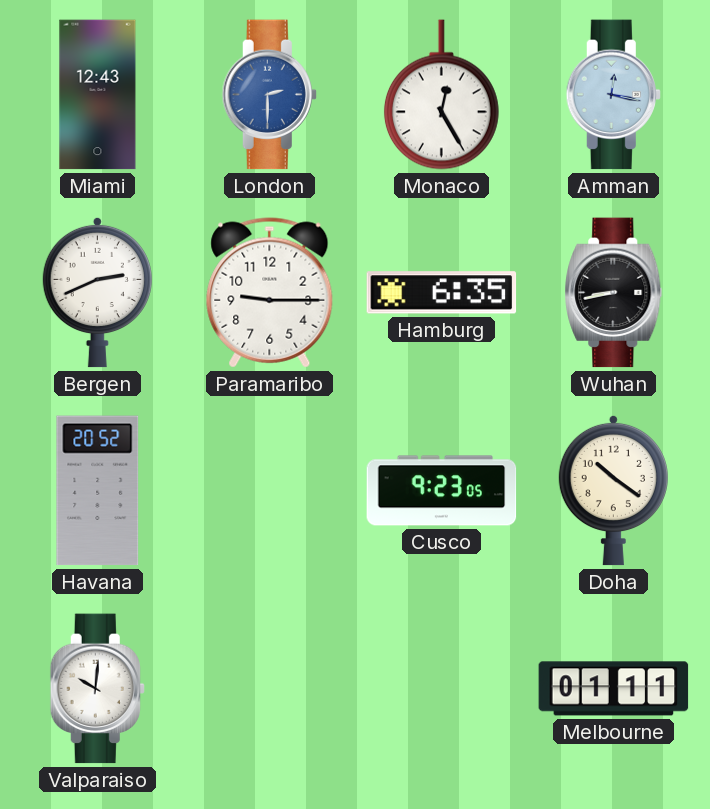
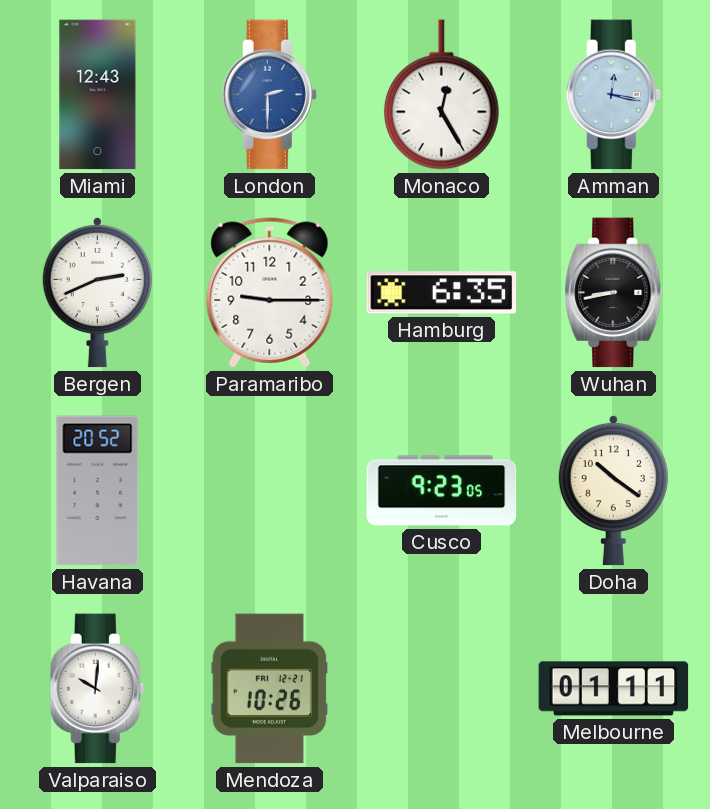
Mendoza: none -> 10:26 (270, 689)
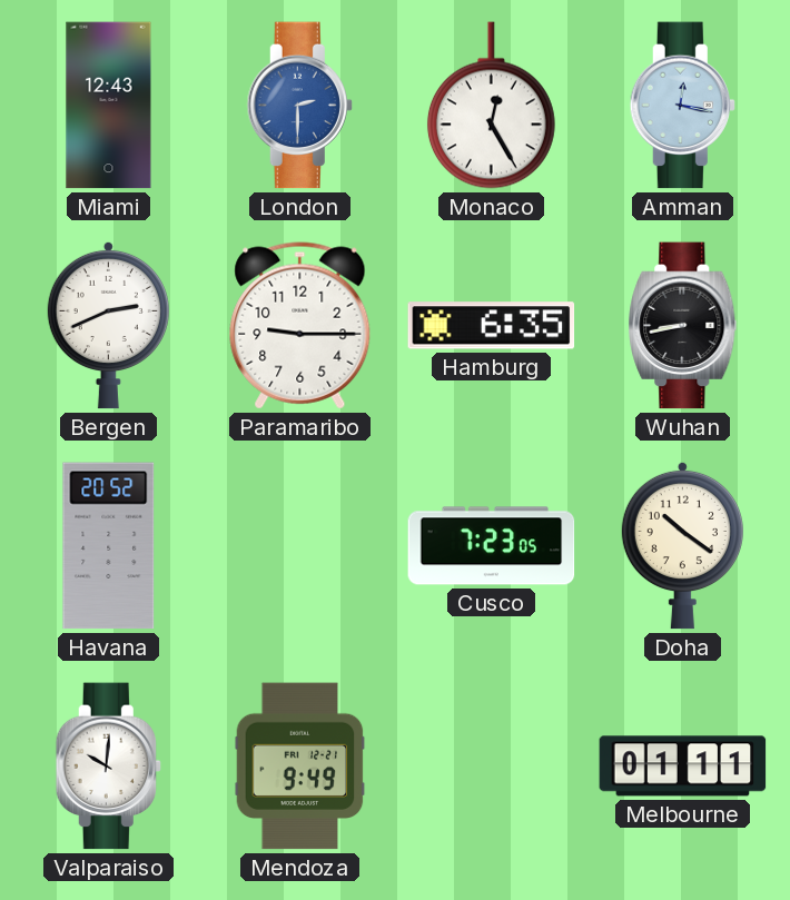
Cusco: 9:23 -> 7:23 (492, 546)
Mendoza: 10:26 -> 9:49 (300, 767)
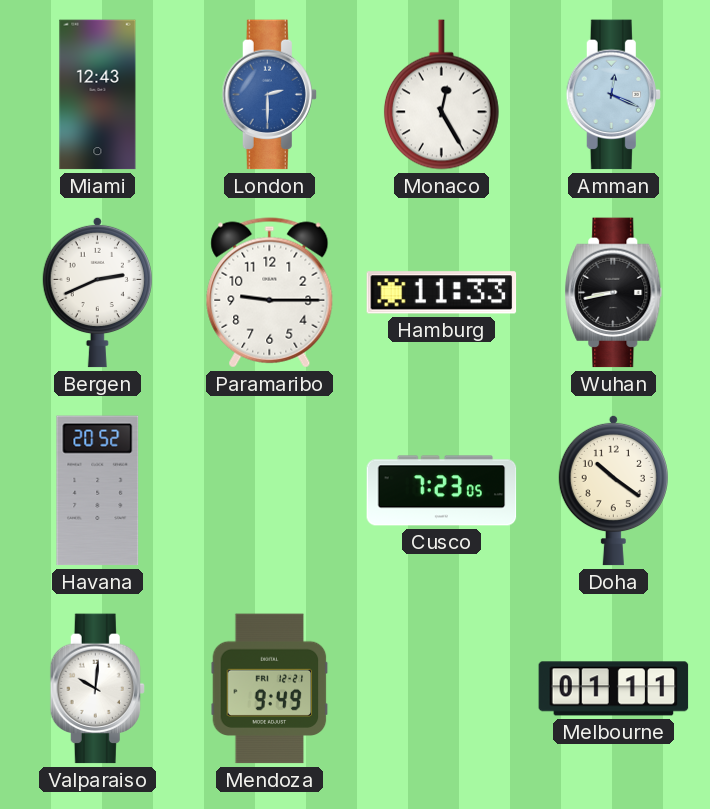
Amman: 12:17 -> 12:19 (613, 95)
Hamburg: 6:35 -> 11:33 (442, 293)
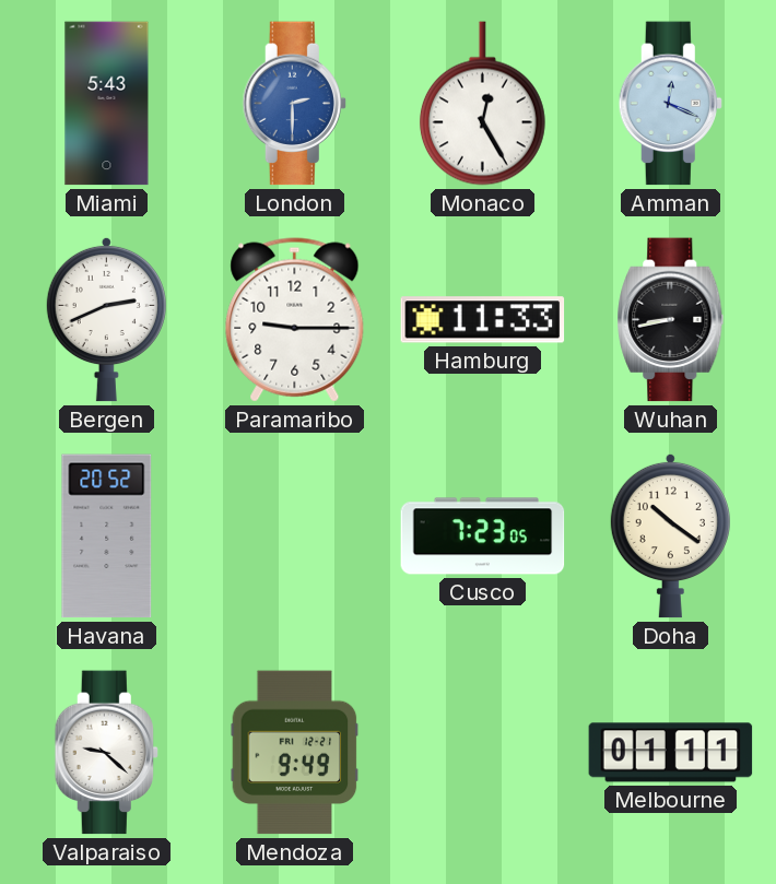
Miami: 12:43 -> 5:43 (107, 104)
Valparaiso: 10:01 -> 9:22 (106, 753)
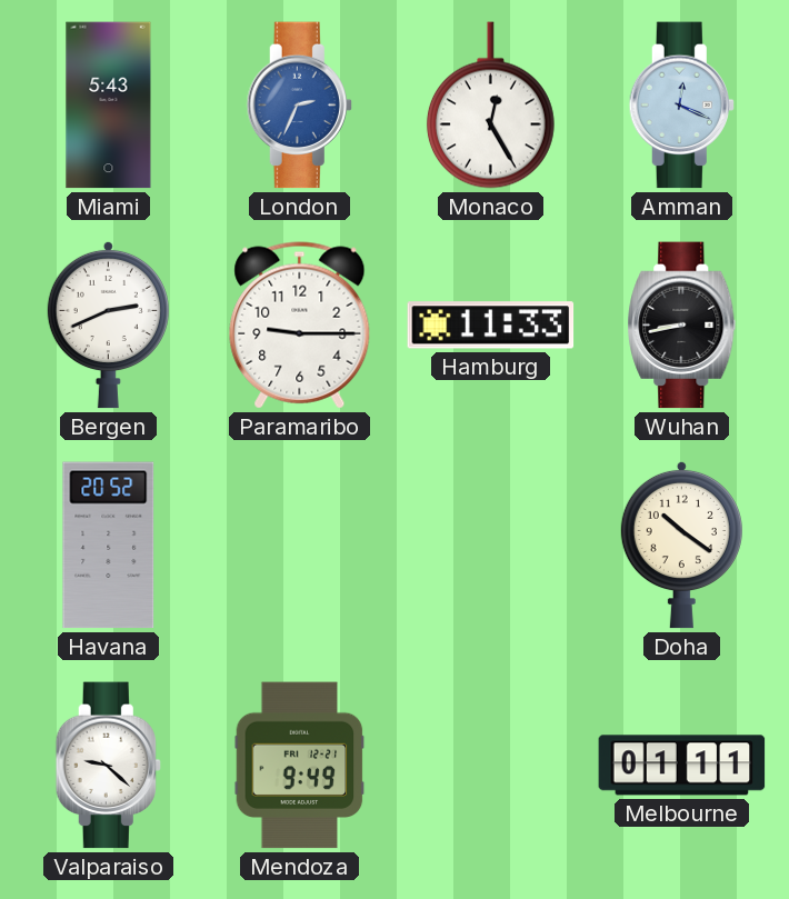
London: 2:30 -> 2:34 (299, 106)
Cusco: 7:23 -> none (483, 537)
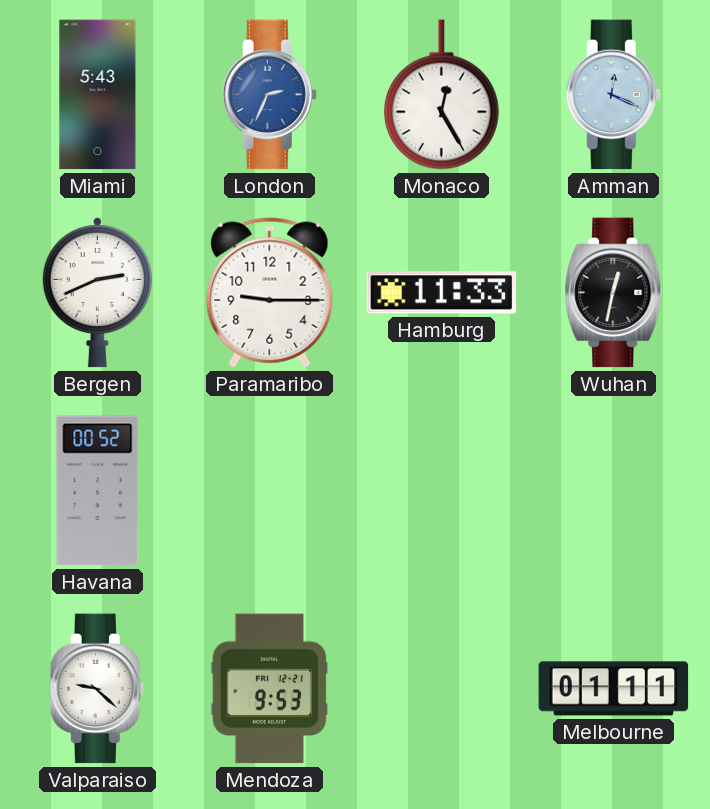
Wuhan: 8:43 -> 12:32 (614, 293)
Havana: 20:52 -> 00:52 (98, 491)
Doha: 10:21 -> none (681, 545)
Mendoza: 9:49 -> 9:53 (270, 689)
